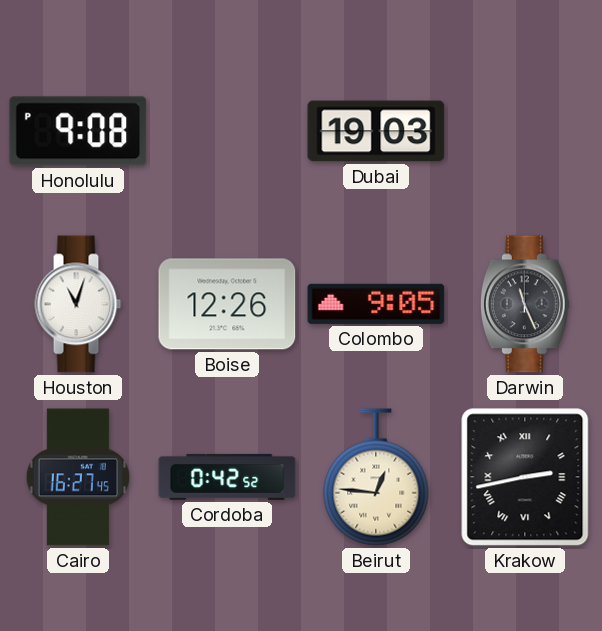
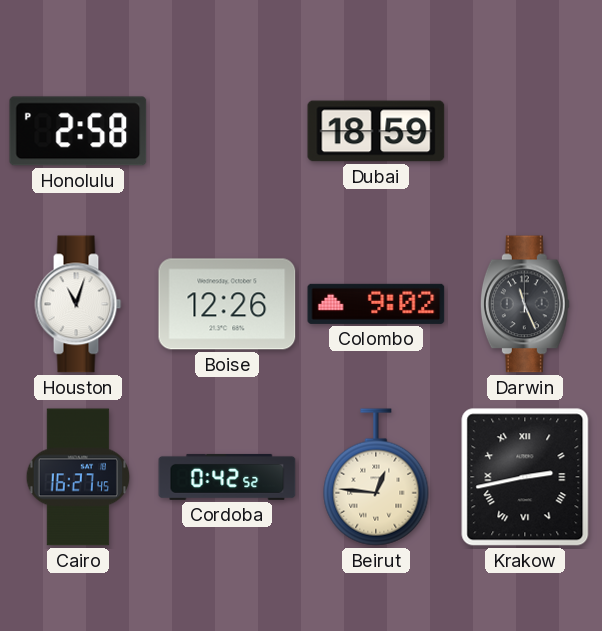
Honolulu: 9:08 -> 2:58 (78, 131)
Dubai: 19:03 -> 18:59 (376, 131)
Colombo: 9:05 -> 9:02 (376, 304)
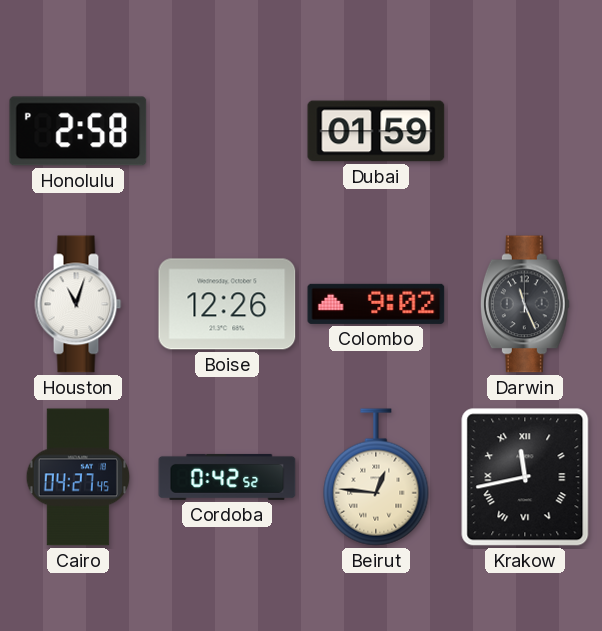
Dubai: 18:59 -> 01:59 (376, 131)
Cairo: 16:27 -> 04:27 (78, 477)
Krakow: 2:43 -> 11:43 (525, 477)
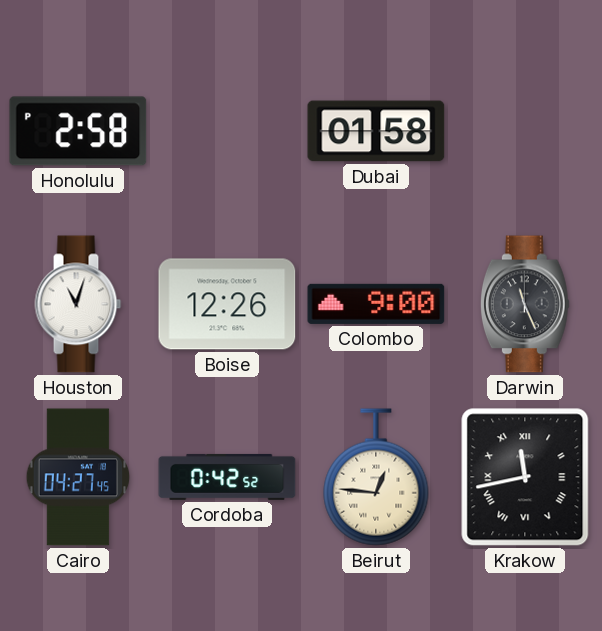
Dubai: 01:59 -> 01:58 (376, 131)
Colombo: 9:02 -> 9:00 (376, 304)
